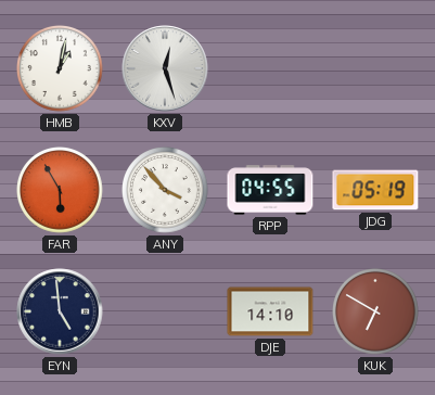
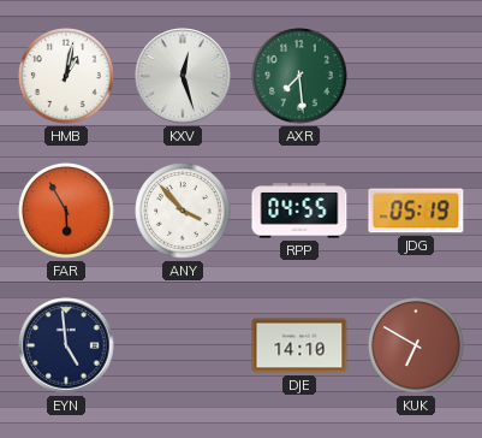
AXR: none -> 7:29 (299, 76)
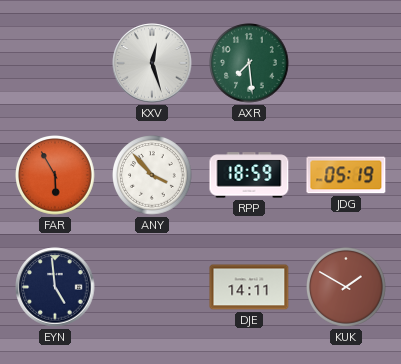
HMB: 1:02 -> none (66, 76)
RPP: 04:55 -> 18:59 (249, 175)
DJE: 14:10 -> 14:11 (249, 287)
KUK: 6:50 -> 1:50 (346, 287)
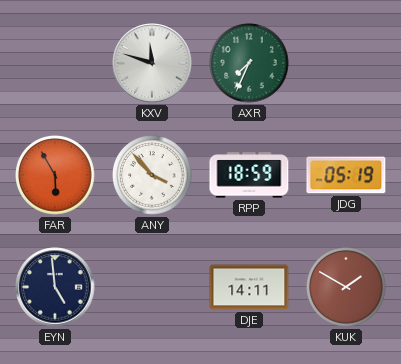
KXV: 12:27 -> 11:48 (152, 63)
AXR: 7:29 -> 7:34 (249, 63)
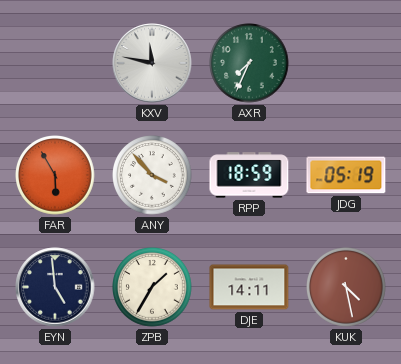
KXV: 11:48 -> 11:47 (152, 63)
ZPB: none -> 1:35 (152, 287)
KUK: 1:50 -> 4:28 (346, 287)
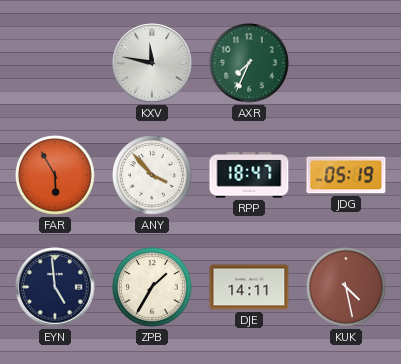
RPP: 18:59 -> 18:47 (249, 175)
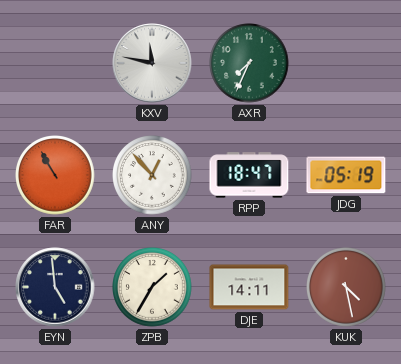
FAR: 5:55 -> 10:55 (55, 175)
ANY: 3:53 -> 12:53 (152, 175)
